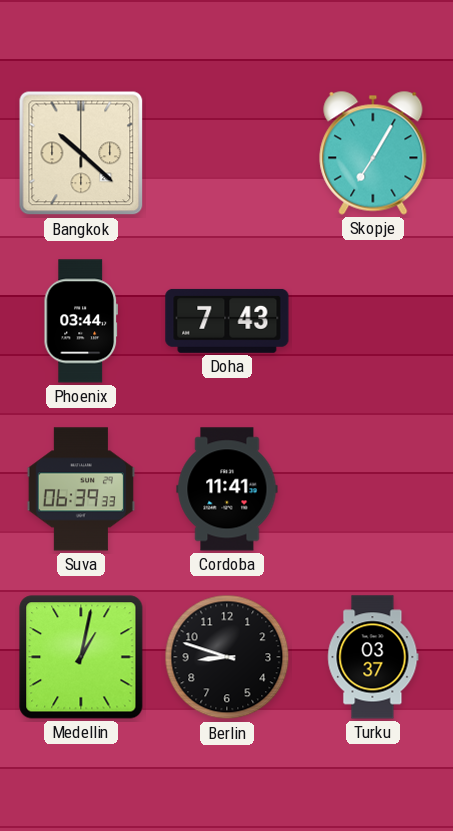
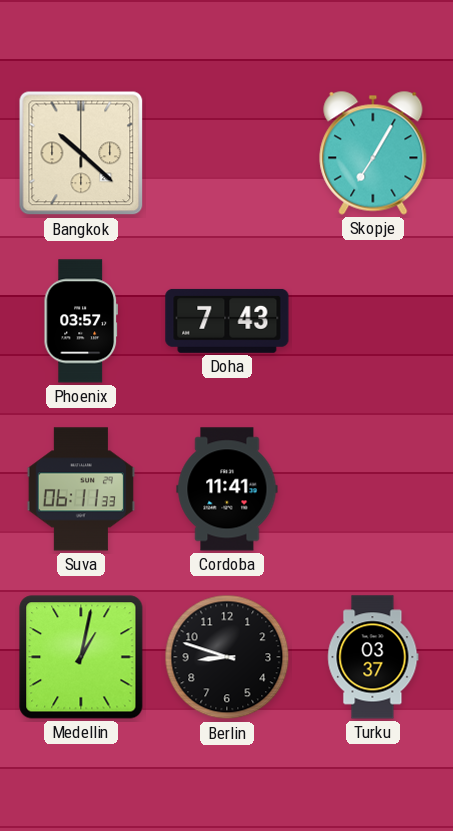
Phoenix: 03:44 -> 03:57 (80, 321)
Suva: 06:39 -> 06:11 (81, 489)
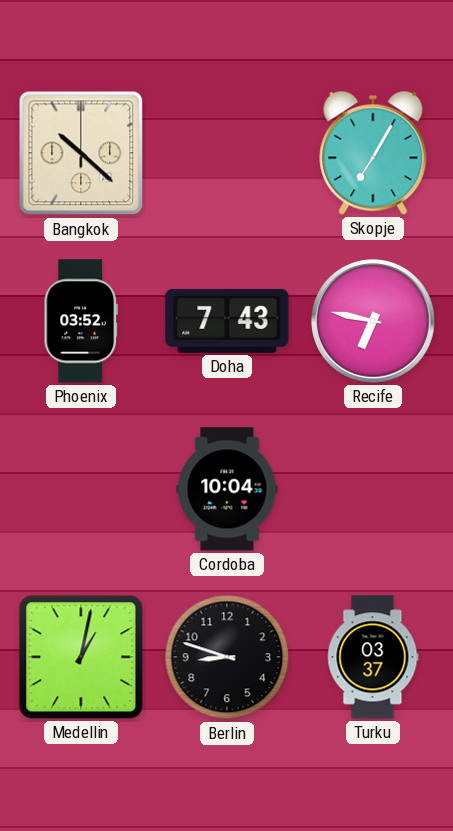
Phoenix: 03:57 -> 03:52 (80, 321)
Recife: none -> 6:47 (373, 321)
Suva: 06:11 -> none (81, 489)
Cordoba: 11:41 -> 10:04 (227, 489)
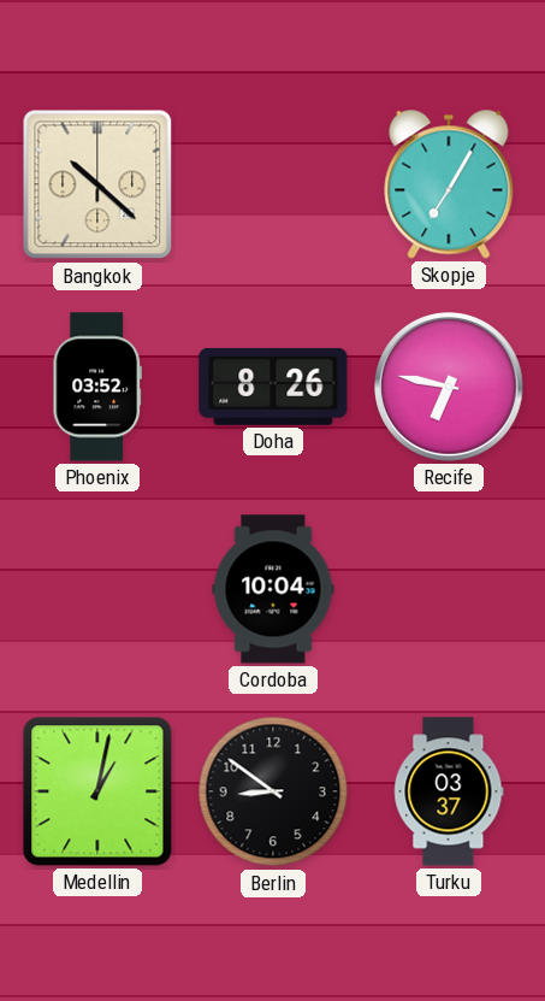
Doha: 7:43 -> 8:26 (273, 387)
Berlin: 8:48 -> 8:51 (273, 791)
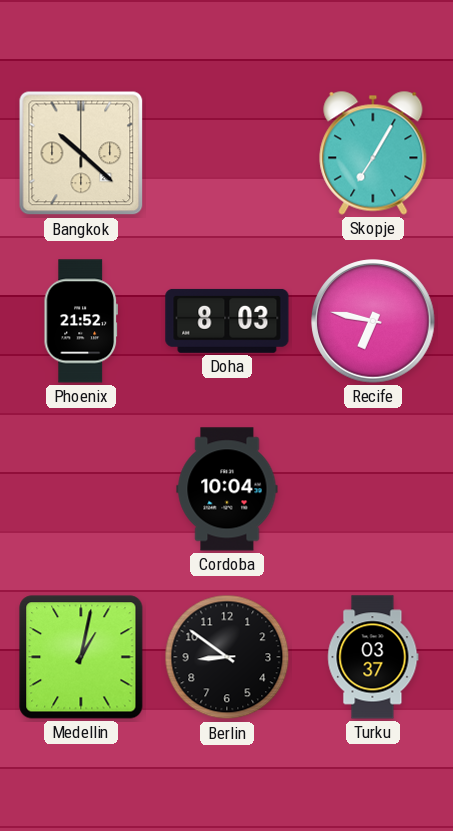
Phoenix: 03:52 -> 21:52 (80, 321)
Doha: 8:26 -> 8:03 (227, 321)
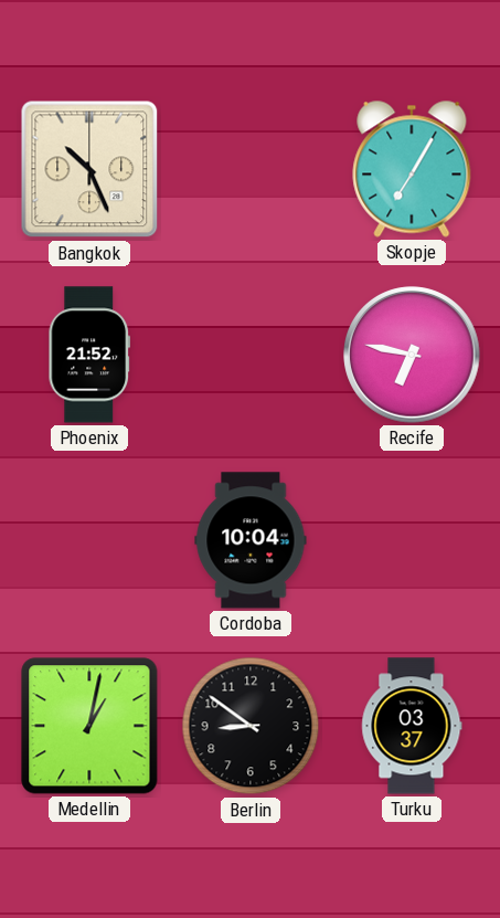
Bangkok: 10:22 -> 10:26 (89, 169)
Doha: 8:03 -> none (227, 321)
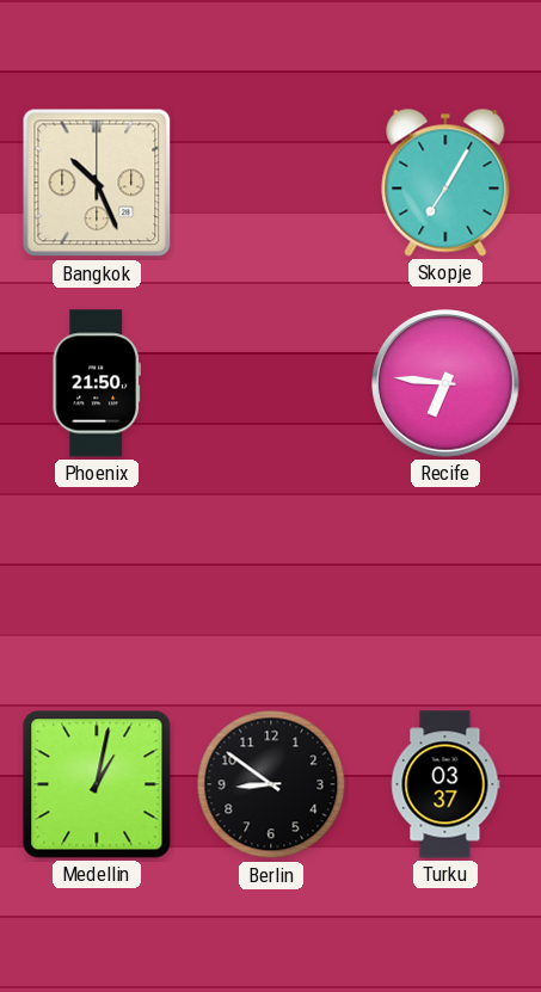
Phoenix: 21:52 -> 21:50 (96, 383)
Recife: 6:47 -> 6:46 (445, 383)
Cordoba: 10:04 -> none (251, 540)
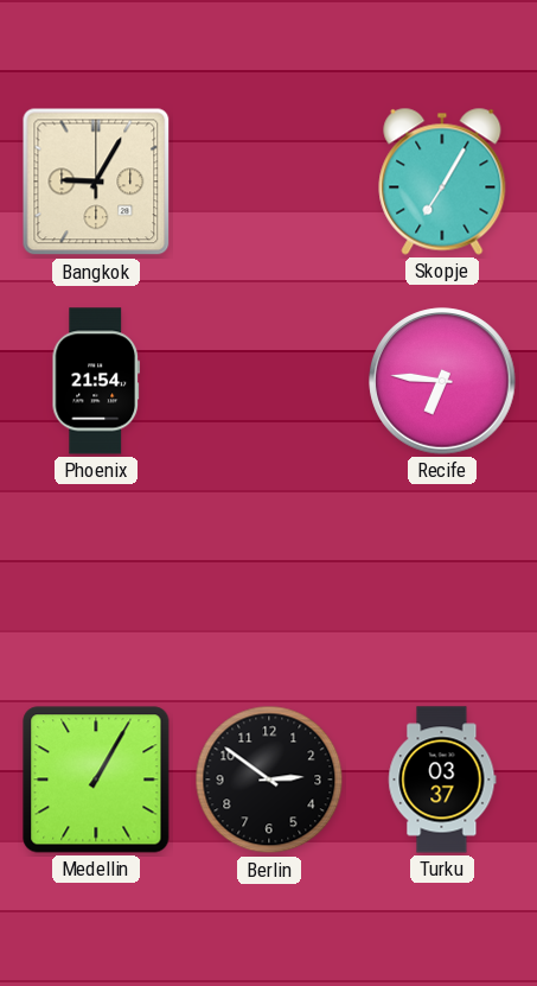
Bangkok: 10:26 -> 9:05 (96, 182)
Phoenix: 21:50 -> 21:54 (95, 381)
Medellin: 1:02 -> 1:05 (96, 780)
Berlin: 8:51 -> 2:51 (269, 780)
